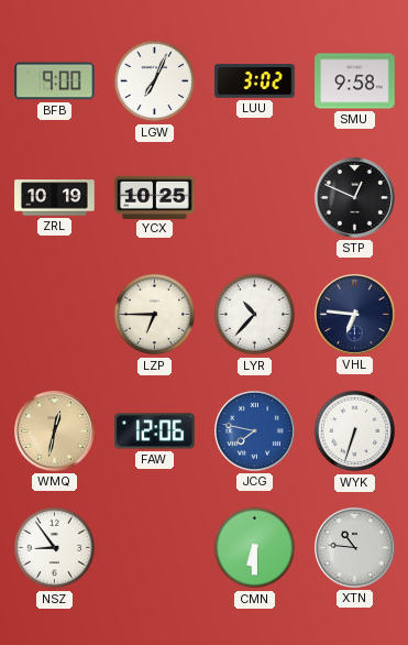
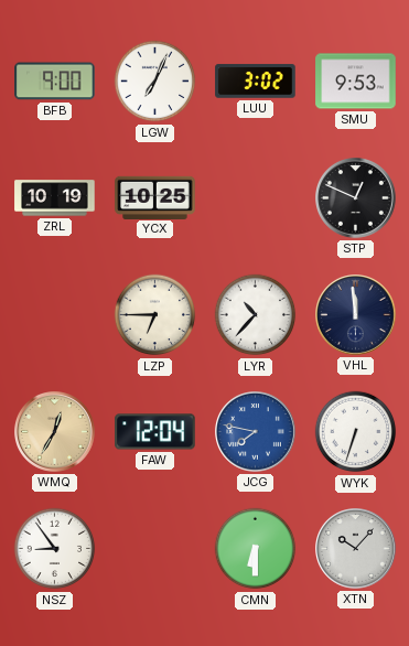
SMU: 9:58 -> 9:53 (356, 82)
VHL: 6:46 -> 11:59 (356, 315)
WMQ: 12:32 -> 12:35 (55, 432)
FAW: 12:06 -> 12:04 (155, 432)
XTN: 10:46 -> 10:07 (356, 549)
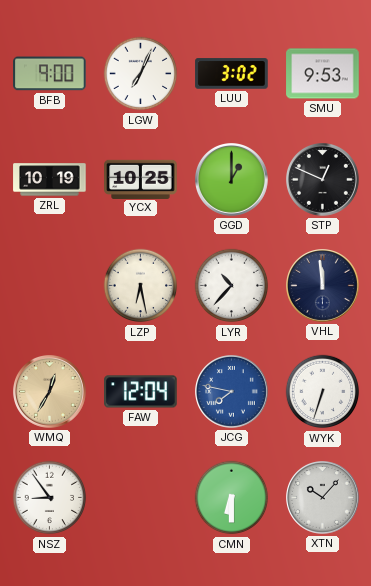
GGD: none -> 1:00 (232, 180)
LZP: 6:45 -> 6:28 (141, 286)
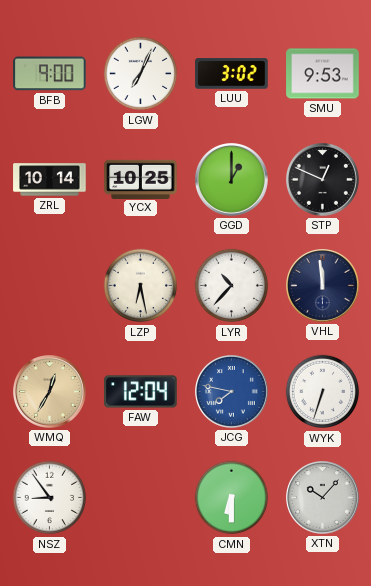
ZRL: 10:19 -> 10:14 (50, 180)
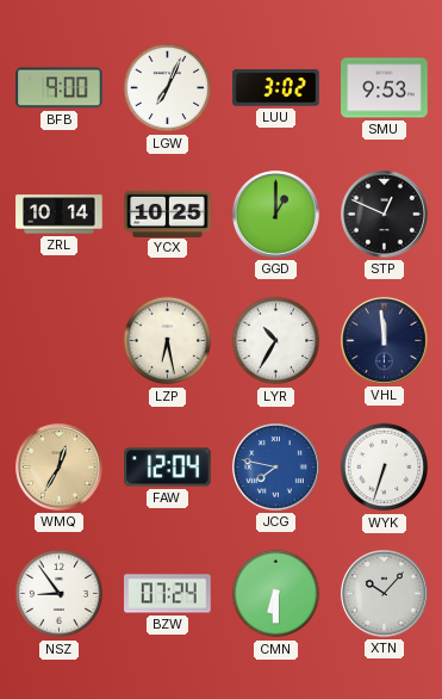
LYR: 10:37 -> 10:35 (276, 341)
BZW: none -> 07:24 (168, 594)
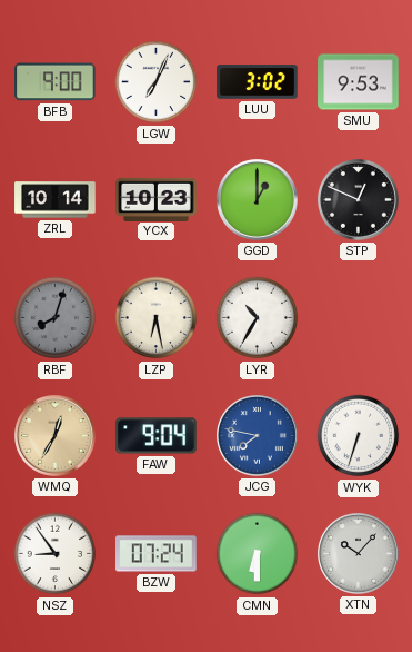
YCX: 10:25 -> 10:23 (157, 199)
RBF: none -> 8:03 (56, 318)
VHL: 11:59 -> none (385, 341)
FAW: 12:04 -> 9:04 (157, 436)
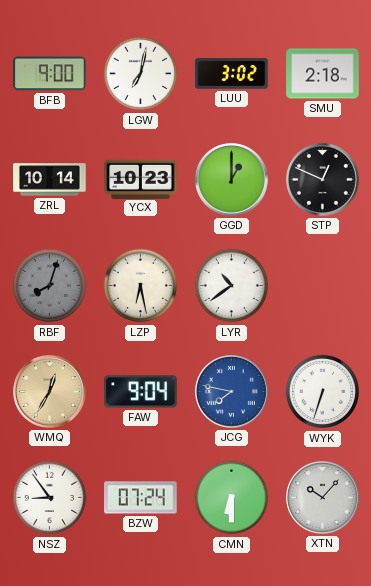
LGW: 7:04 -> 7:02 (141, 74)
SMU: 9:53 -> 2:18 (323, 74)
LYR: 10:35 -> 10:39 (232, 286)
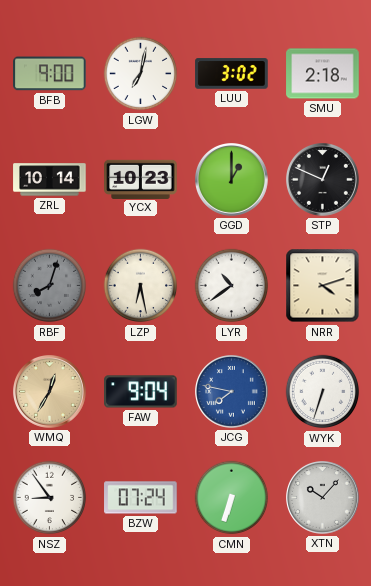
NRR: none -> 4:12 (323, 286)
CMN: 6:30 -> 6:33 (232, 498)
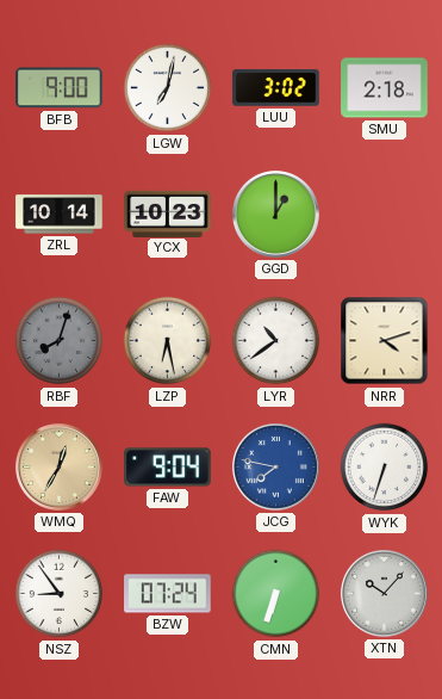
STP: 12:49 -> none (323, 180)
